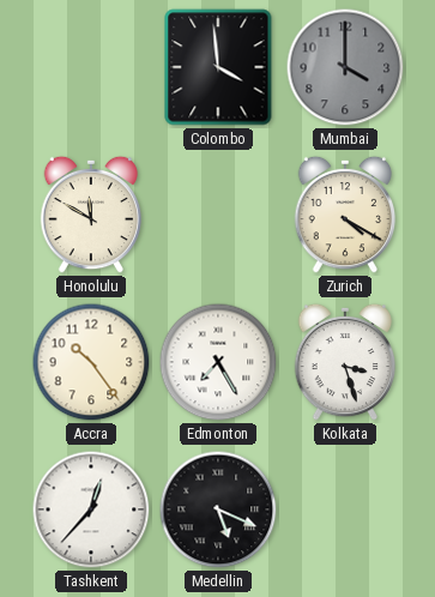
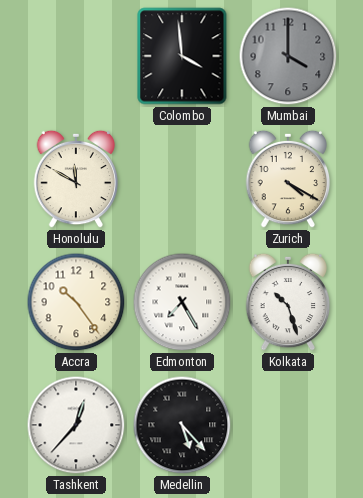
Kolkata: 3:27 -> 10:27 (288, 302)
Medellin: 5:19 -> 5:23 (182, 425)
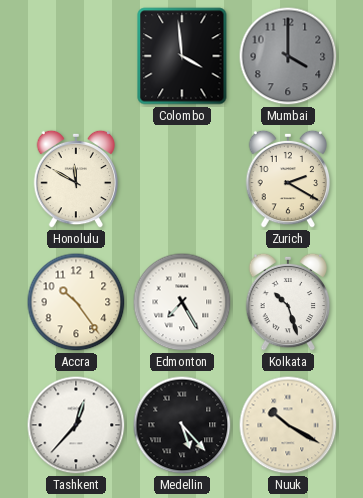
Zurich: 4:20 -> 2:20 (288, 179)
Nuuk: none -> 10:20 (288, 425)
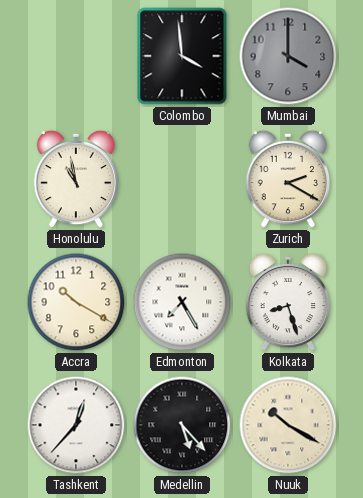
Honolulu: 11:50 -> 10:58 (76, 179)
Accra: 10:24 -> 10:20 (76, 302)
Kolkata: 10:27 -> 8:27 (288, 302)
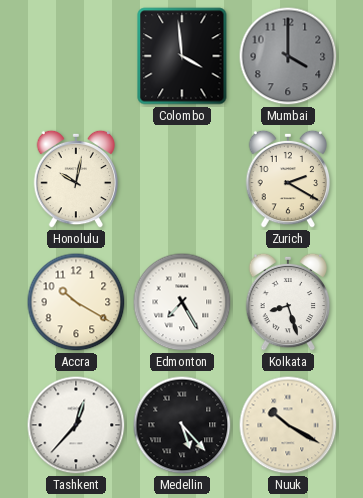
Honolulu: 10:58 -> 10:02 (76, 179)
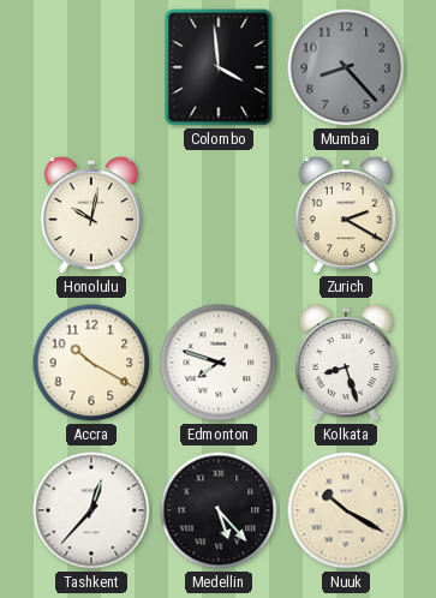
Mumbai: 4:00 -> 8:23 (346, 67)
Edmonton: 7:25 -> 7:48 (219, 363)
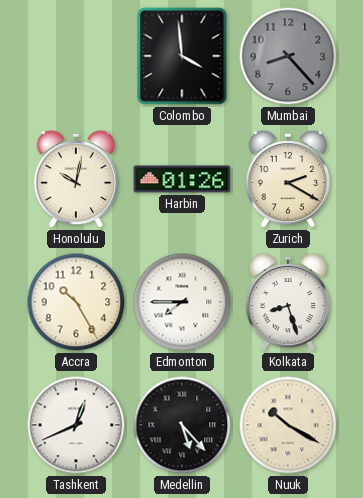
Harbin: none -> 01:26 (182, 179)
Accra: 10:20 -> 10:25 (76, 302)
Edmonton: 7:48 -> 7:45 (182, 302)
Tashkent: 12:37 -> 12:41 (76, 425)
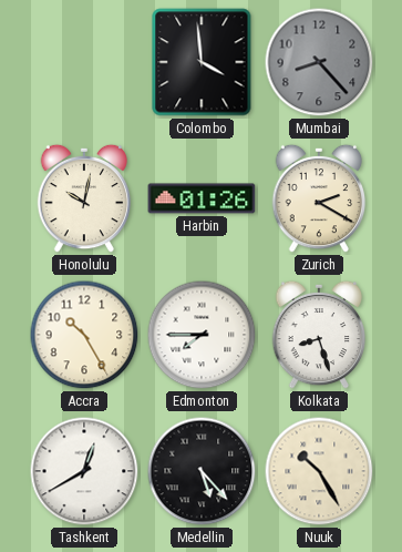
Tashkent: 12:41 -> 12:40 (84, 471)
Nuuk: 10:20 -> 10:25 (319, 471)
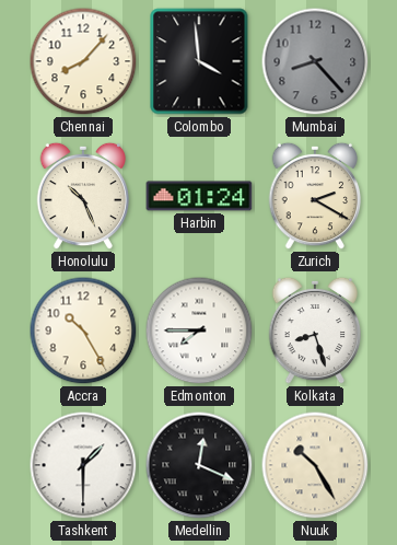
Chennai: none -> 8:07 (83, 61)
Honolulu: 10:02 -> 10:26 (83, 196)
Harbin: 01:26 -> 01:24 (199, 196)
Tashkent: 12:40 -> 1:30 (83, 465)
Medellin: 5:23 -> 12:19 (199, 465)
